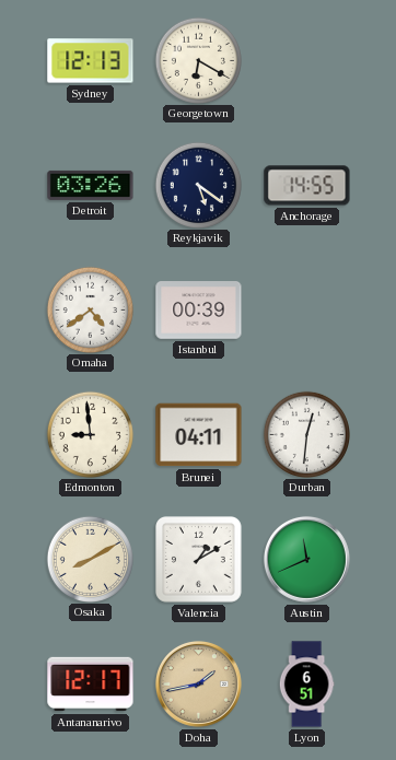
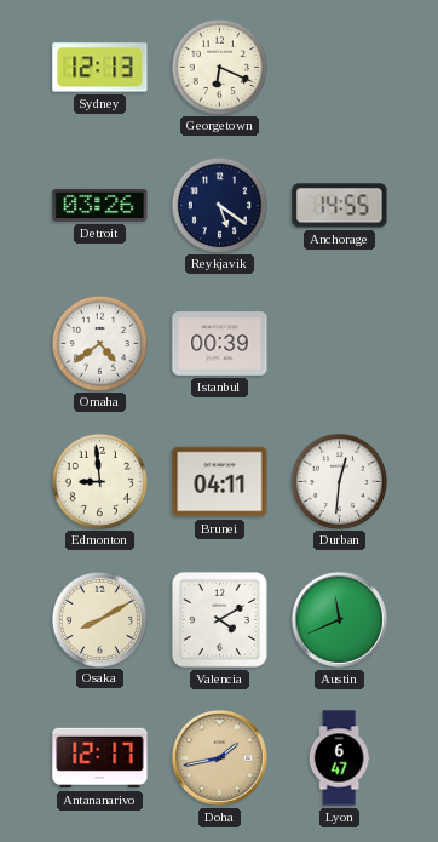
Georgetown: 6:20 -> 6:19 (219, 67)
Valencia: 1:10 -> 4:10 (220, 620)
Lyon: 6:51 -> 6:47 (339, 758)
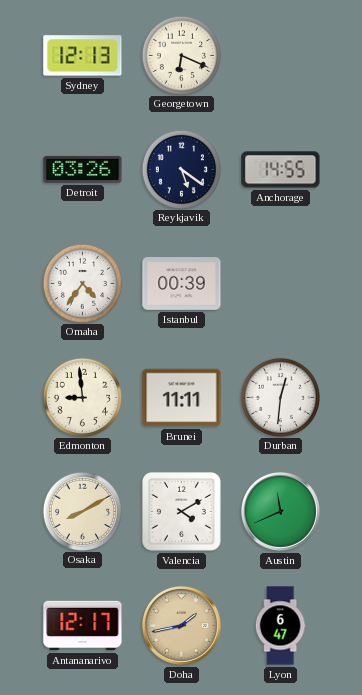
Omaha: 4:39 -> 4:36 (82, 283)
Brunei: 04:11 -> 11:11 (182, 398)
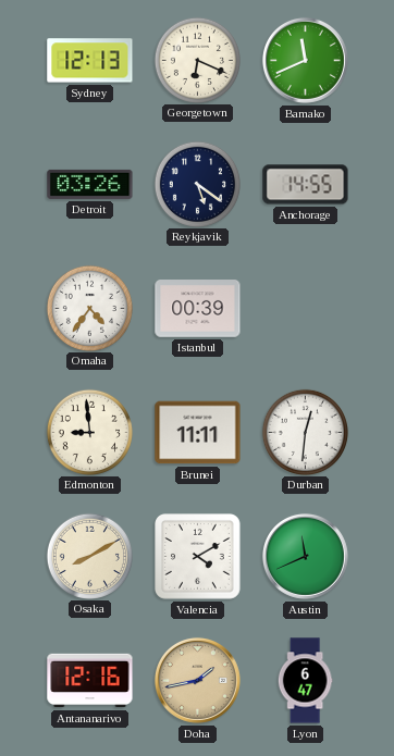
Bamako: none -> 11:41 (305, 60)
Antananarivo: 12:17 -> 12:16 (90, 681)
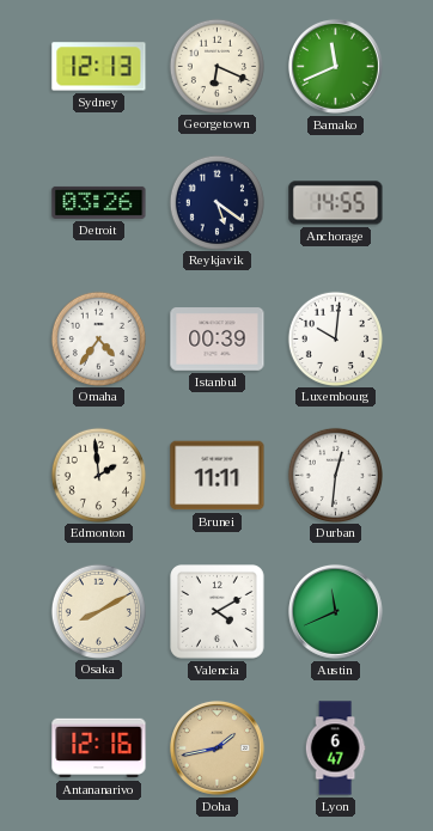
Luxembourg: none -> 10:01 (335, 338)
Edmonton: 8:59 -> 1:59 (98, 475)
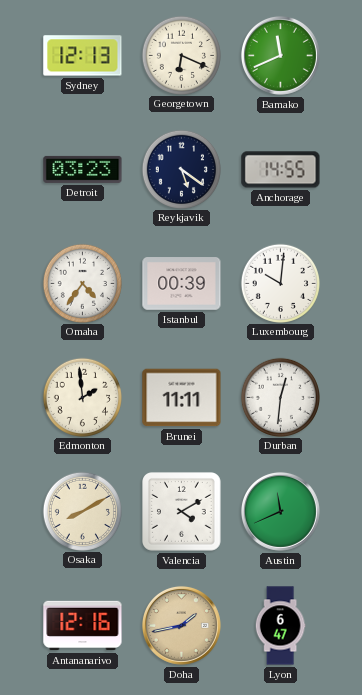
Detroit: 03:26 -> 03:23 (83, 169)
